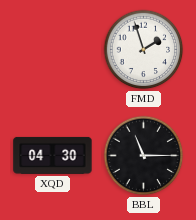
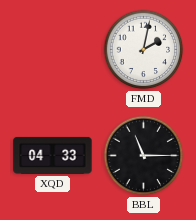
FMD: 1:57 -> 2:02 (144, 50)
XQD: 04:30 -> 04:33 (53, 155)
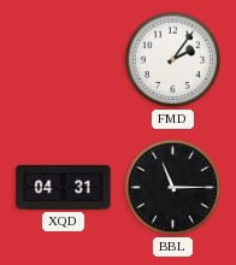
FMD: 2:02 -> 2:06 (173, 60)
XQD: 04:33 -> 04:31 (64, 187)
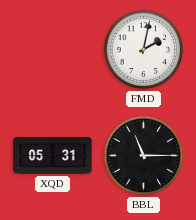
FMD: 2:06 -> 2:02 (144, 50)
XQD: 04:31 -> 05:31 (53, 155)
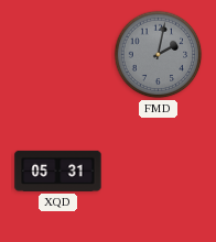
FMD dial: white -> grey (159, 55)
BBL: 11:15 -> none (144, 156)
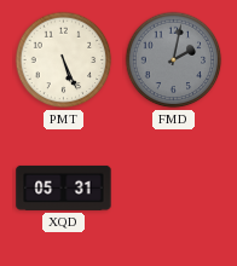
PMT: none -> 5:26 (64, 60)
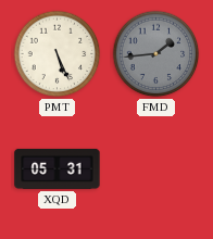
FMD: 2:02 -> 1:44 (156, 54)
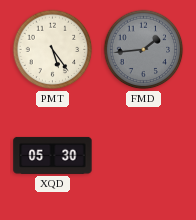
PMT: 5:26 -> 5:24 (53, 50)
XQD: 05:31 -> 05:30 (53, 155)
